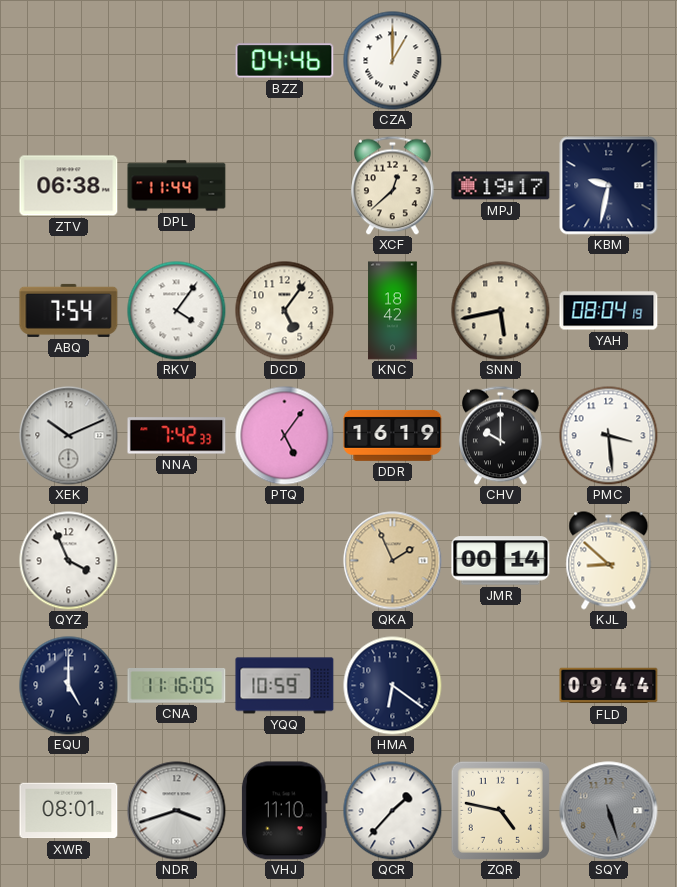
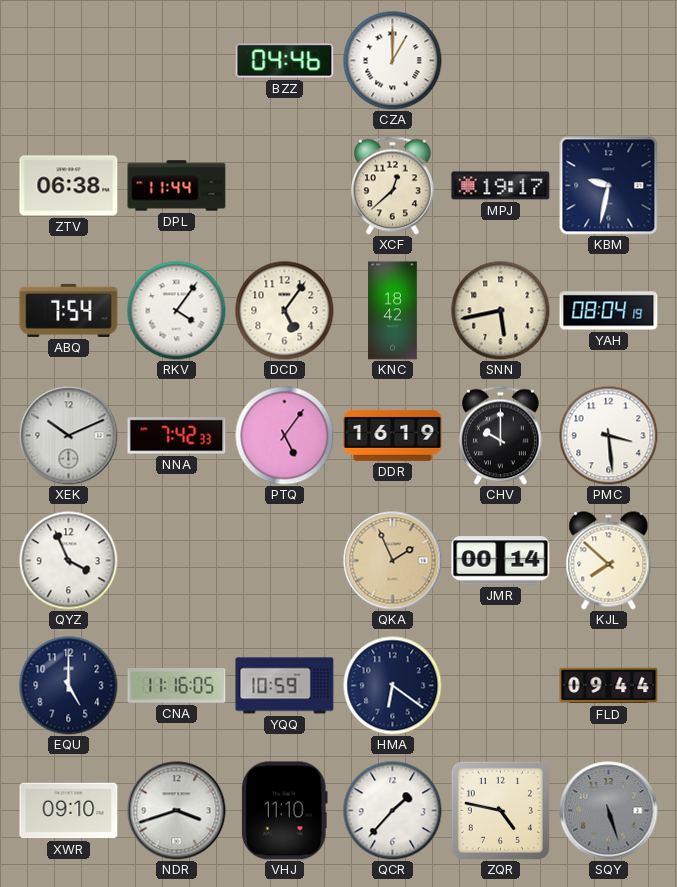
KJL: 8:52 -> 7:52 (609, 561)
XWR: 08:01 -> 09:10 (69, 811)
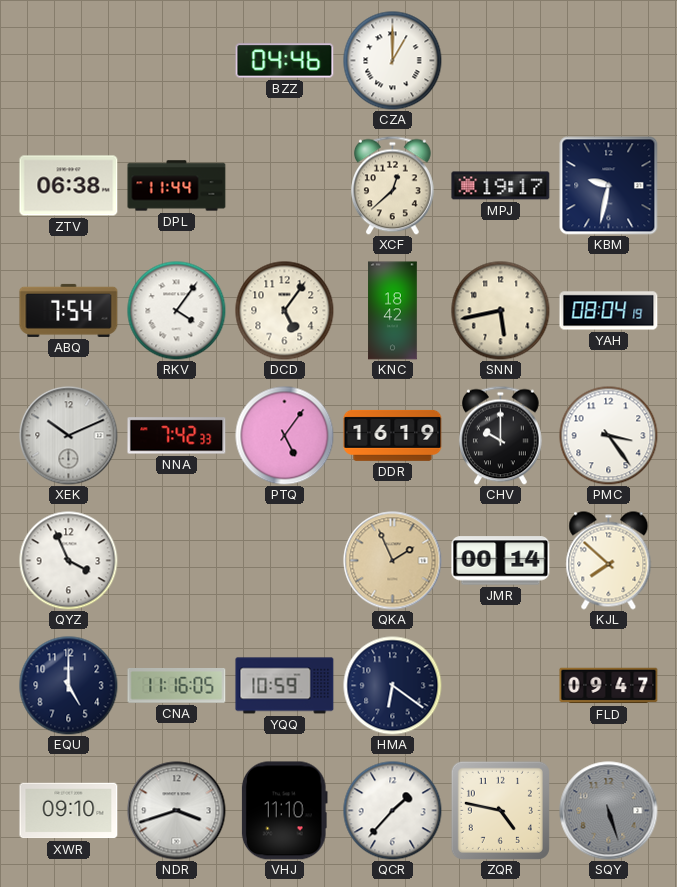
PMC: 3:29 -> 3:24 (609, 436)
FLD: 09:44 -> 09:47 (609, 686)
